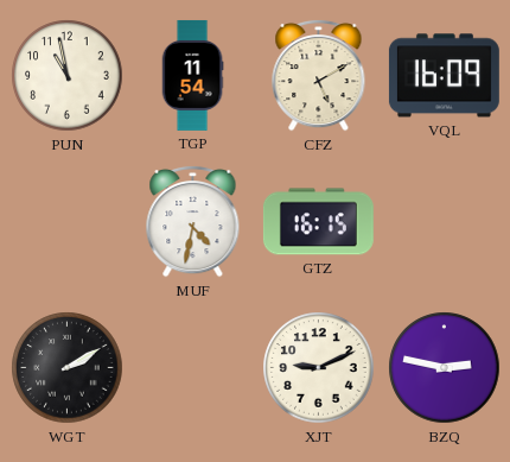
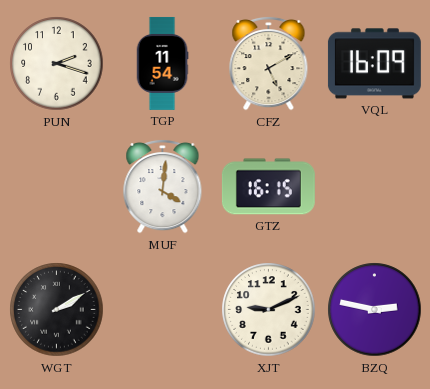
PUN: 10:58 -> 2:18 (57, 64)
MUF: 4:32 -> 4:01 (163, 186)
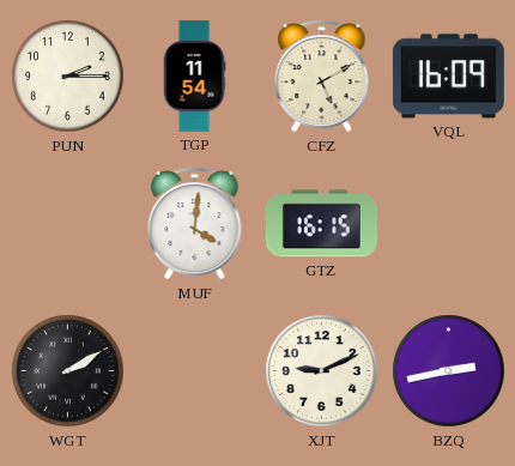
PUN: 2:18 -> 2:15 (68, 77)
BZQ: 2:47 -> 2:43 (449, 371)
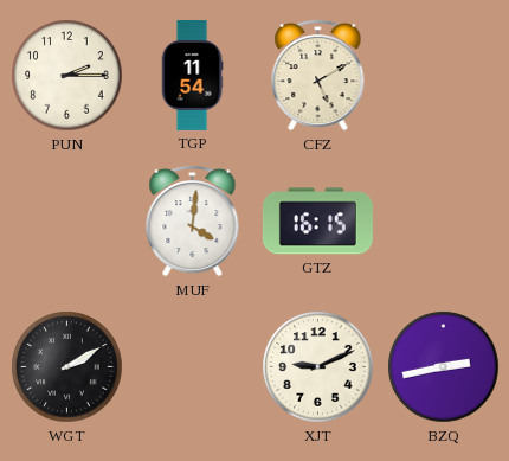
VQL: 16:09 -> none (448, 77)
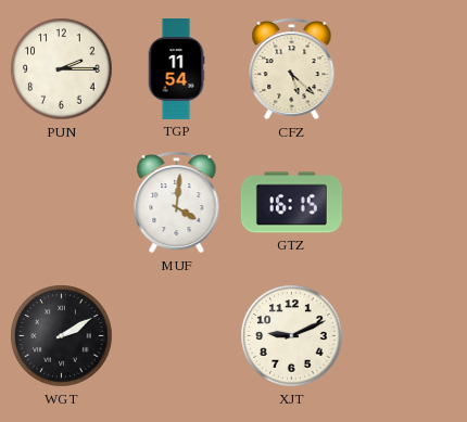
CFZ: 5:10 -> 5:22 (292, 68)
BZQ: 2:43 -> none (444, 367)
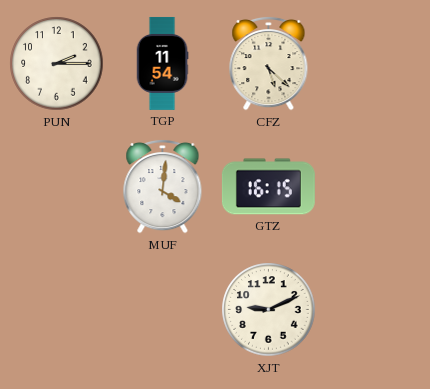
WGT: 2:10 -> none (62, 336)
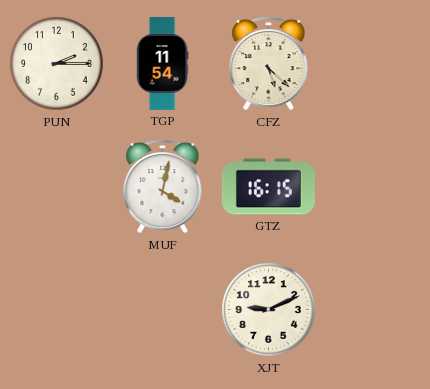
MUF: 4:01 -> 4:02 (163, 186)
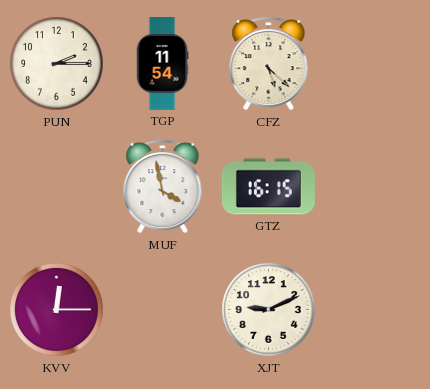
MUF: 4:02 -> 3:58 (163, 186)
KVV: none -> 12:15 (57, 310)
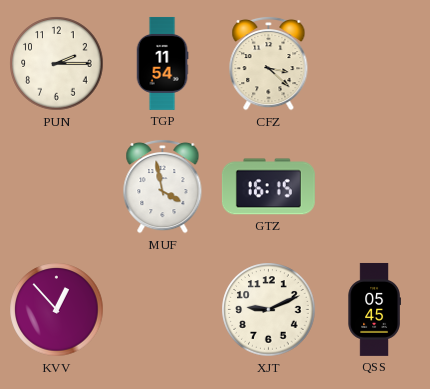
CFZ: 5:22 -> 3:22 (269, 63)
KVV: 12:15 -> 12:53 (57, 310)
QSS: none -> 05:45 (374, 309)
